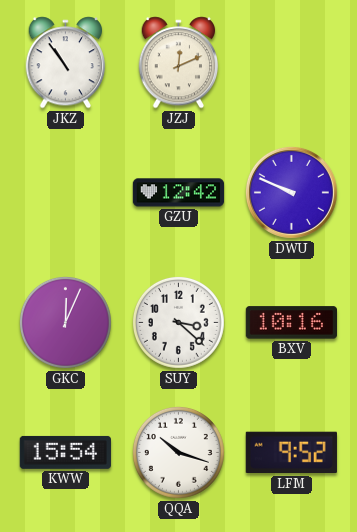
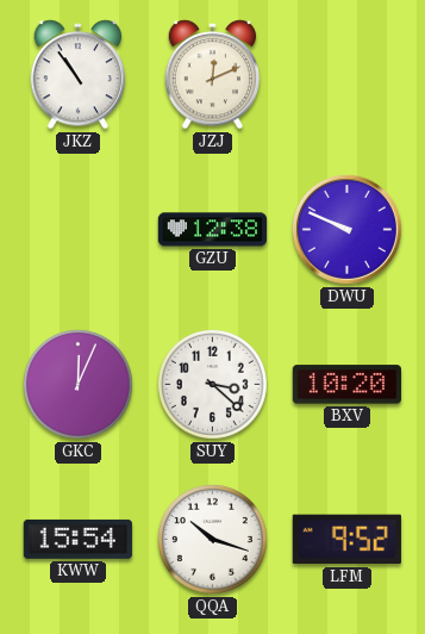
GZU: 12:42 -> 12:38 (213, 230)
BXV: 10:16 -> 10:20 (346, 385)
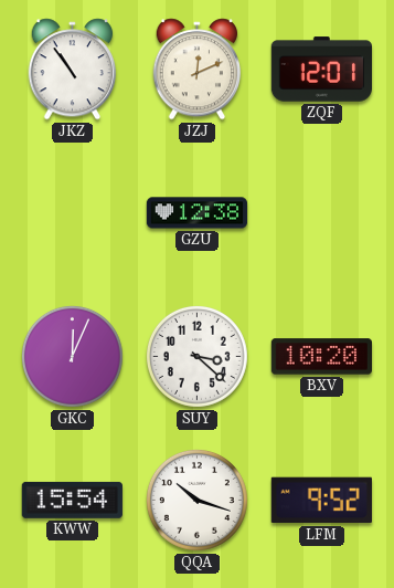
ZQF: none -> 12:01 (321, 70)
DWU: 9:49 -> none (346, 229)
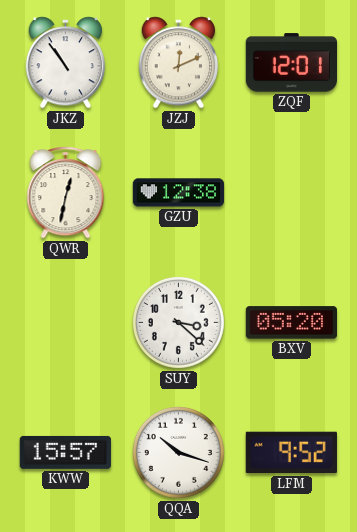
QWR: none -> 12:32 (66, 193)
GKC: 12:04 -> none (72, 356)
BXV: 10:20 -> 05:20 (291, 323)
KWW: 15:54 -> 15:57 (65, 452)
